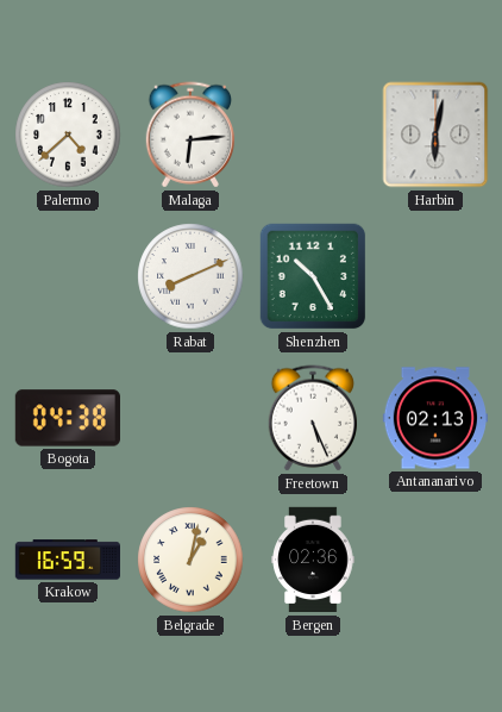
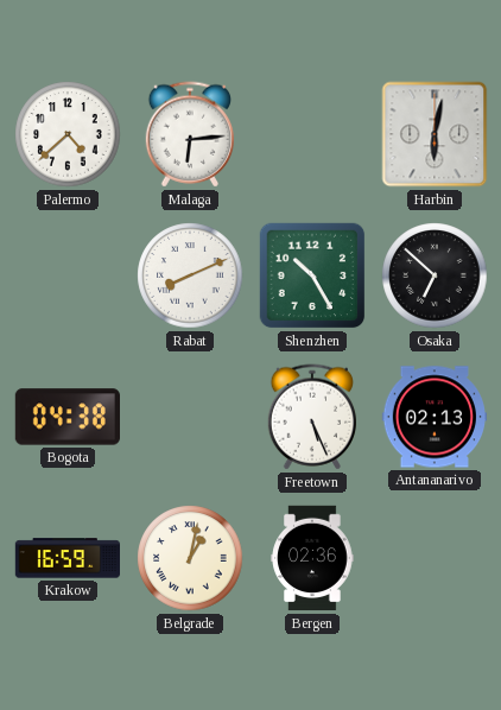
Osaka: none -> 6:52 (435, 275)
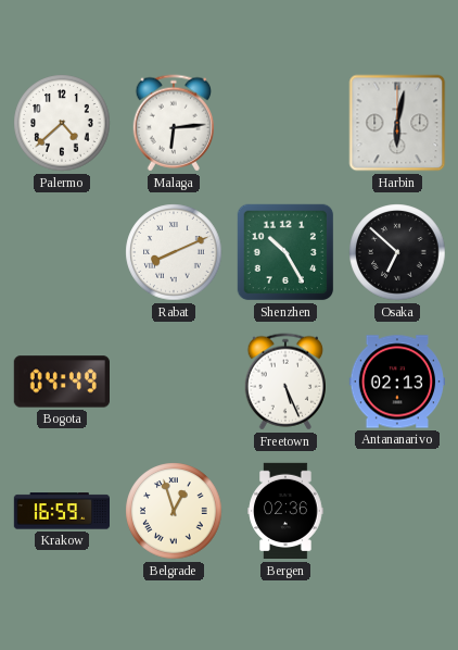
Bogota: 04:38 -> 04:49 (61, 382)
Belgrade: 1:02 -> 12:57 (174, 511)
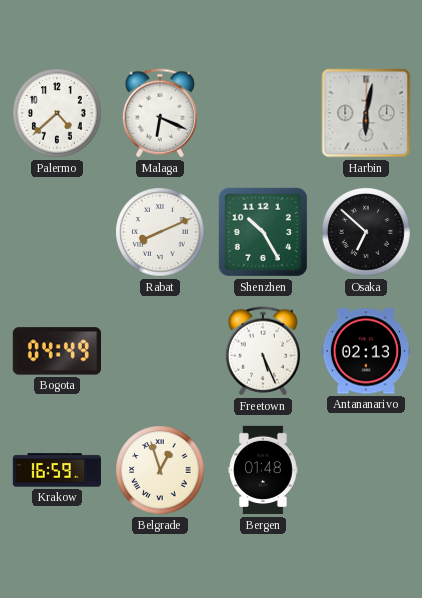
Malaga: 6:14 -> 6:19 (159, 113)
Bergen: 02:36 -> 01:48 (263, 470)
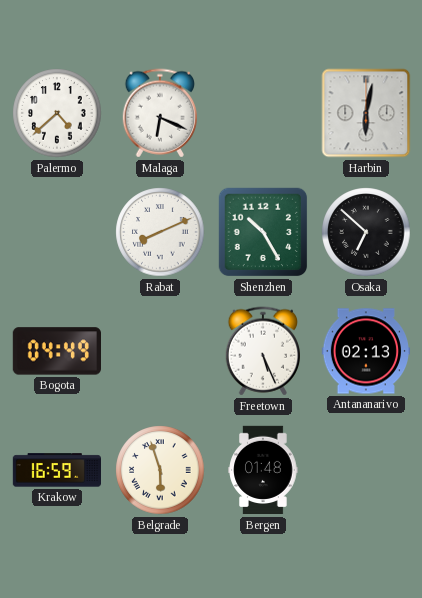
Belgrade: 12:57 -> 5:57 (160, 470)
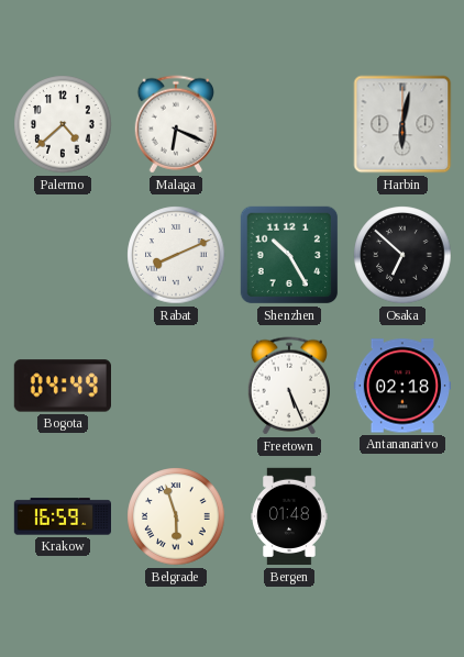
Antananarivo: 02:13 -> 02:18 (401, 386)
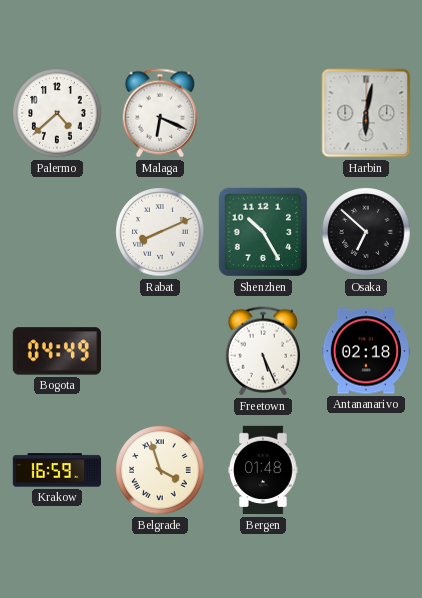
Belgrade: 5:57 -> 3:57 (160, 470)
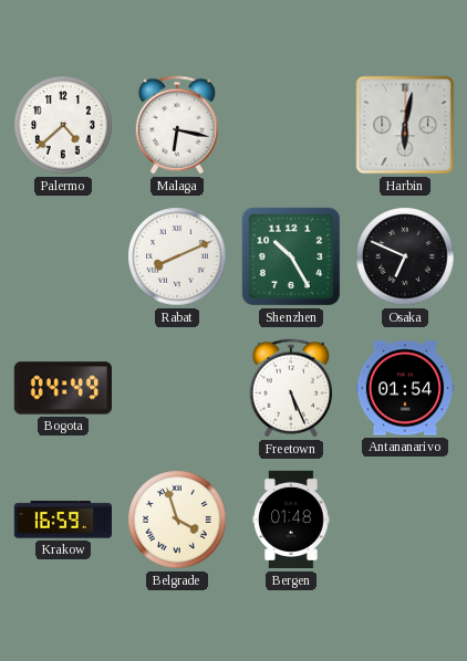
Malaga: 6:19 -> 6:17 (176, 125)
Osaka: 6:52 -> 6:49 (405, 256)
Antananarivo: 02:18 -> 01:54 (404, 388)
